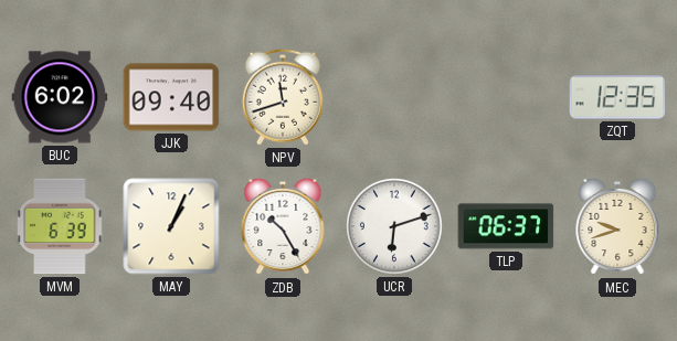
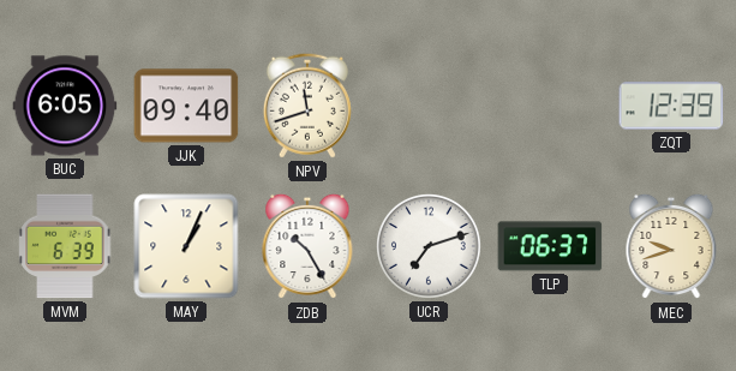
BUC: 6:02 -> 6:05 (65, 106)
ZQT: 12:35 -> 12:39 (671, 106)
UCR: 6:12 -> 7:12 (430, 247)
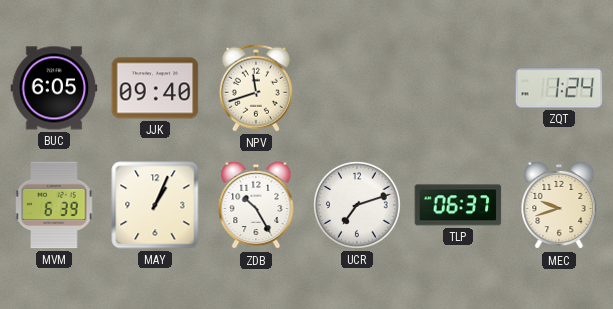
ZQT: 12:39 -> 1:24 (559, 88)
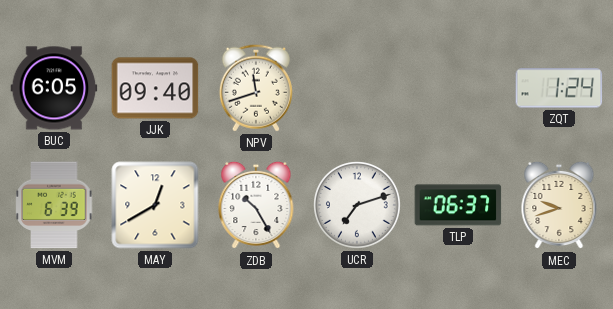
MAY: 1:04 -> 12:40 (155, 205)
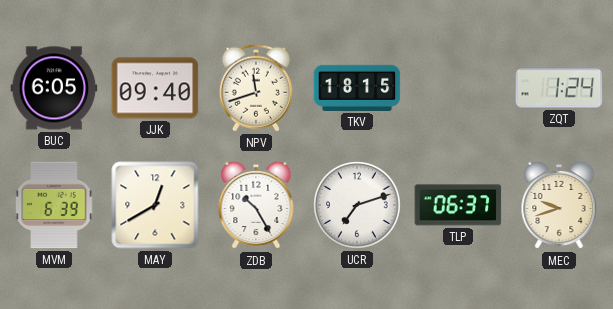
TKV: none -> 18:15 (357, 88)
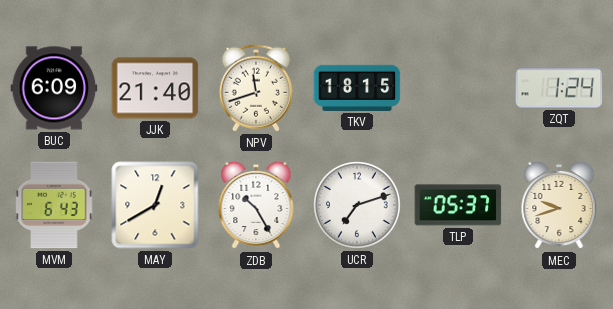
BUC: 6:05 -> 6:09 (54, 88)
JJK: 09:40 -> 21:40 (155, 88)
MVM: 6:39 -> 6:43 (54, 205)
TLP: 06:37 -> 05:37 (458, 205)
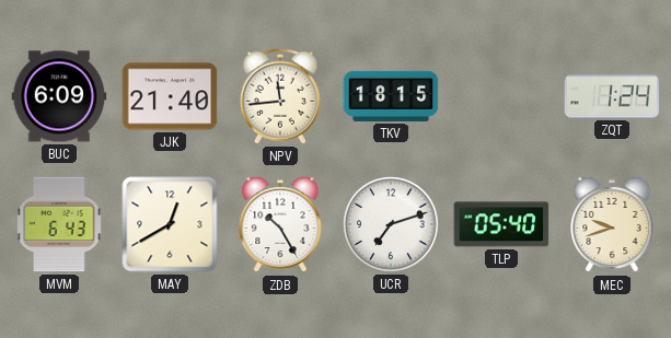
NPV: 11:42 -> 11:44 (280, 96)
TLP: 05:37 -> 05:40 (501, 224)
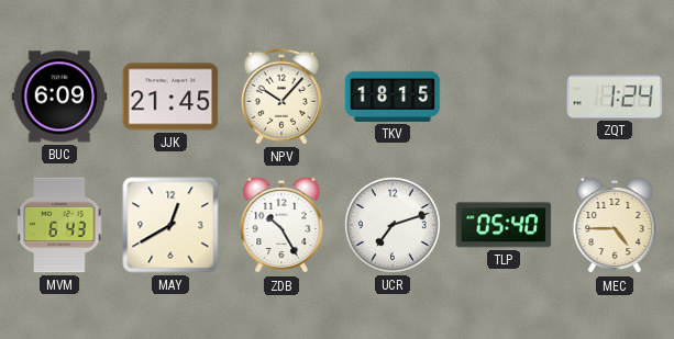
JJK: 21:40 -> 21:45 (170, 97)
NPV: 11:44 -> 10:07 (281, 97)
MEC: 9:42 -> 4:45 (615, 225)
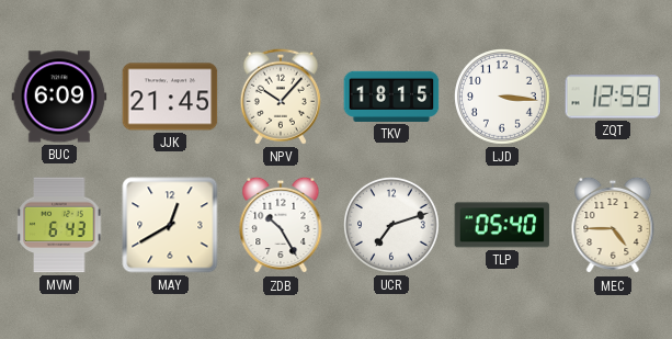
LJD: none -> 3:16 (503, 98)
ZQT: 1:24 -> 12:59 (613, 97)
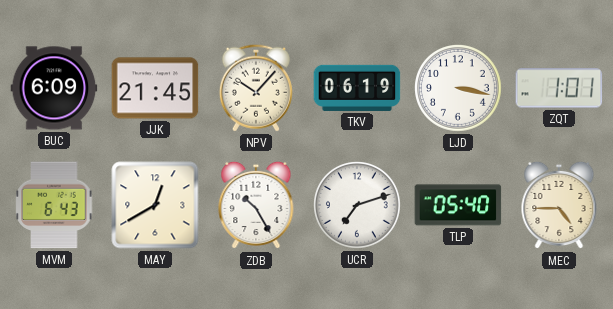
TKV: 18:15 -> 06:19 (357, 88)
LJD: 3:16 -> 3:17 (459, 89)
ZQT: 12:59 -> 1:01 (559, 88)
